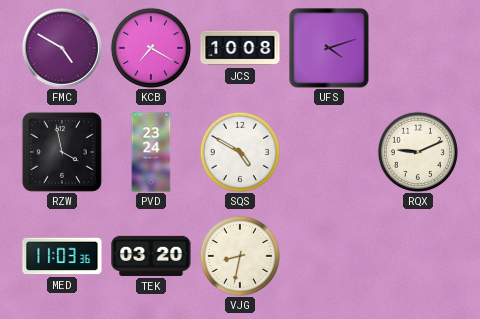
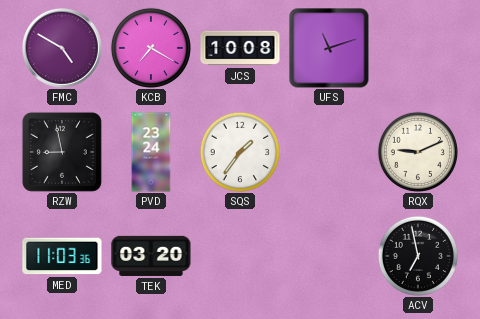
UFS: 4:12 -> 11:12 (329, 48)
RZW: 3:58 -> 8:58 (62, 152)
SQS: 4:50 -> 1:36 (240, 152)
VJG: 8:32 -> none (240, 256)
ACV: none -> 6:58 (418, 256)
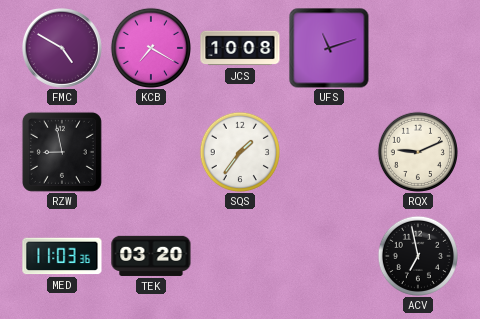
PVD: 23:24 -> none (151, 152)
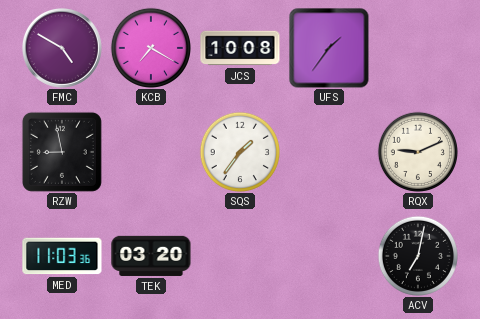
UFS: 11:12 -> 1:36 (329, 48)
ACV: 6:58 -> 7:02 (418, 256)
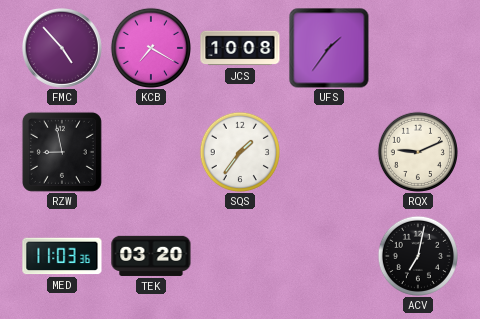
FMC: 4:50 -> 4:53 (62, 48)
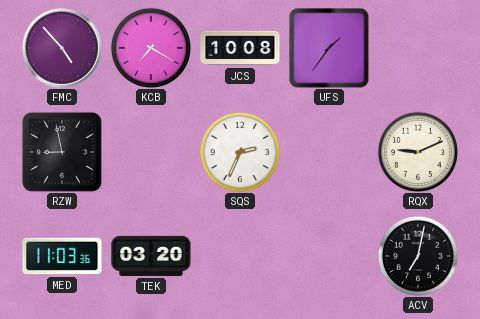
SQS: 1:36 -> 2:34 (240, 152)
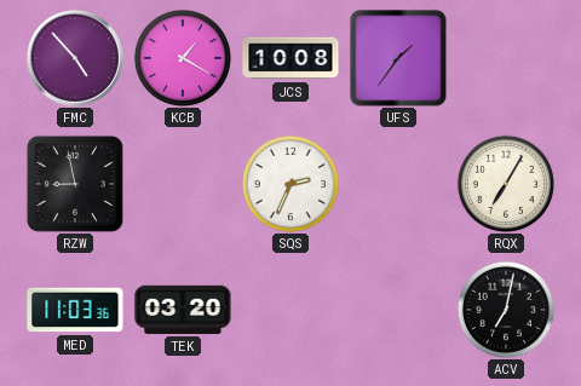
KCB: 7:20 -> 1:20 (183, 58)
RQX: 9:11 -> 7:05 (506, 184)
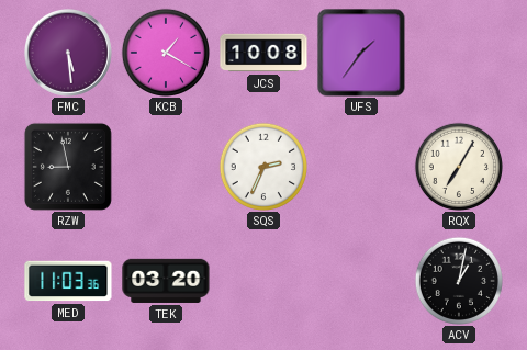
FMC: 4:53 -> 5:29 (68, 53)
ACV: 7:02 -> 1:02 (459, 281)
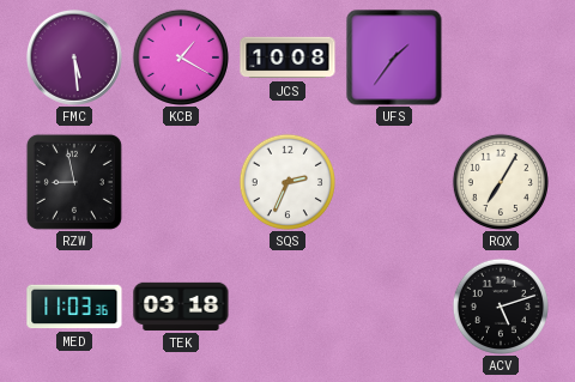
TEK: 03:20 -> 03:18 (181, 307)
ACV: 1:02 -> 5:12 (501, 307)
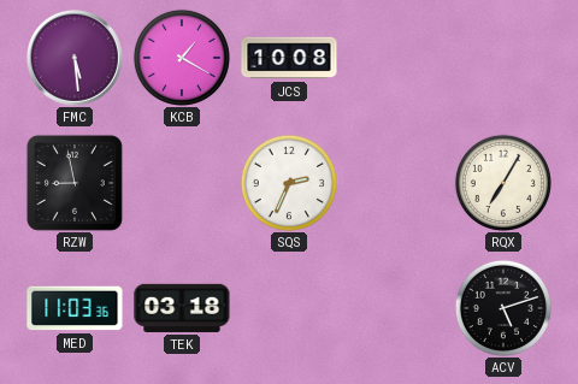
UFS: 1:36 -> none (394, 57)
